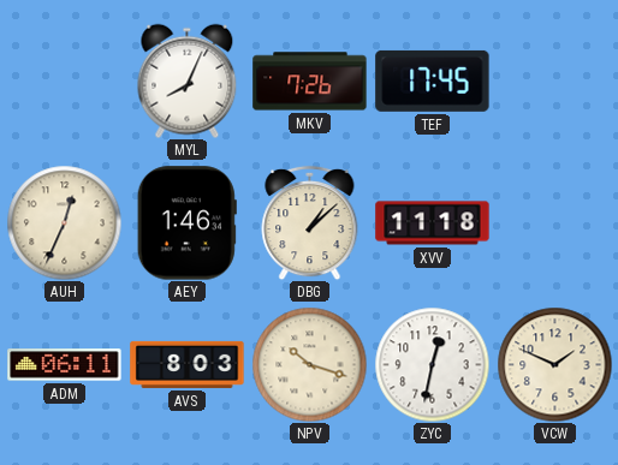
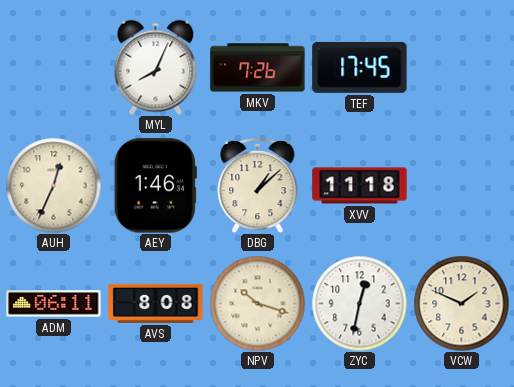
AVS: 8:03 -> 8:08 (156, 303)
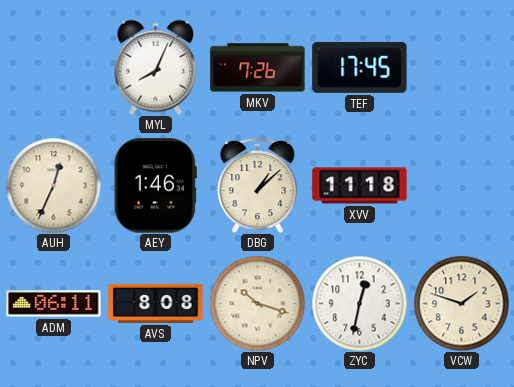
VCW: 1:49 -> 1:48 (461, 303)
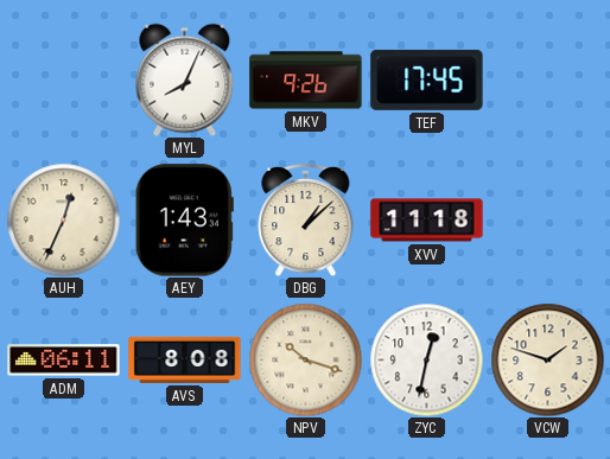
MKV: 7:26 -> 9:26 (306, 81)
AEY: 1:46 -> 1:43 (184, 221)
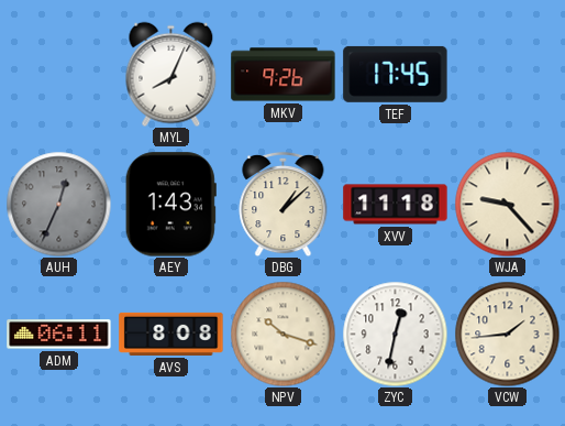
AUH dial: cream -> grey (58, 204)
WJA: none -> 9:23 (507, 204)
VCW: 1:48 -> 1:44 (507, 334)
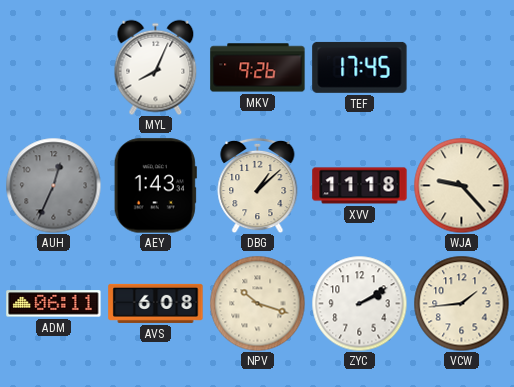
AVS: 8:08 -> 6:08 (156, 303)
ZYC: 12:32 -> 2:10 (359, 303)
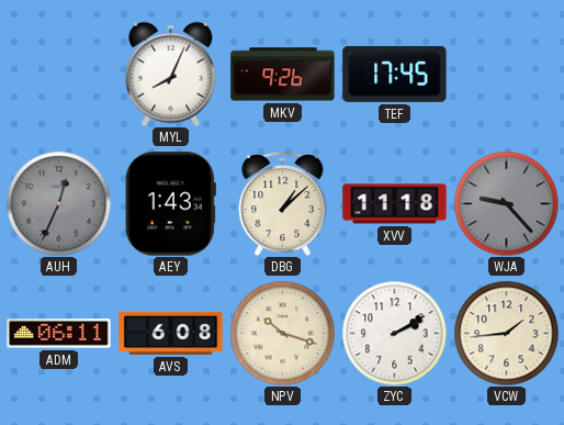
WJA dial: cream -> grey (506, 203)
